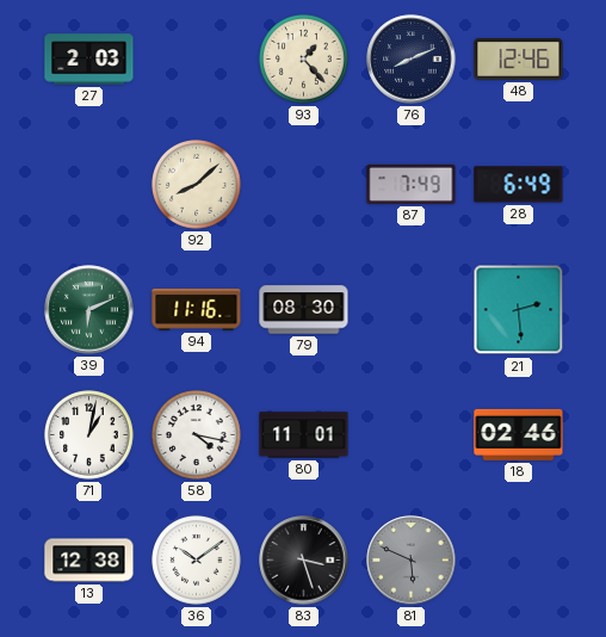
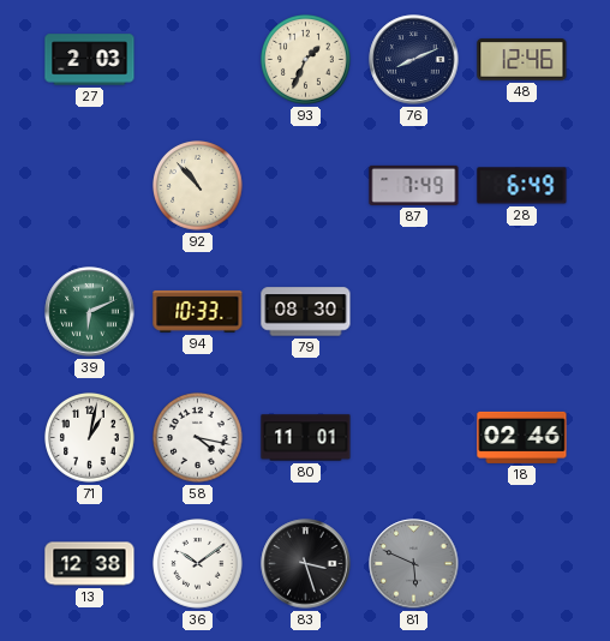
93: 1:23 -> 1:34 (306, 60)
92: 8:08 -> 10:53 (198, 186)
94: 11:16 -> 10:33 (198, 311)
21: 2:29 -> none (519, 310)
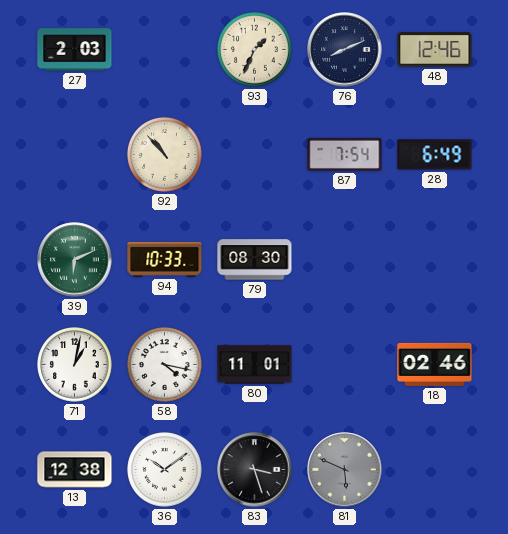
87: 7:49 -> 7:54 (345, 154)
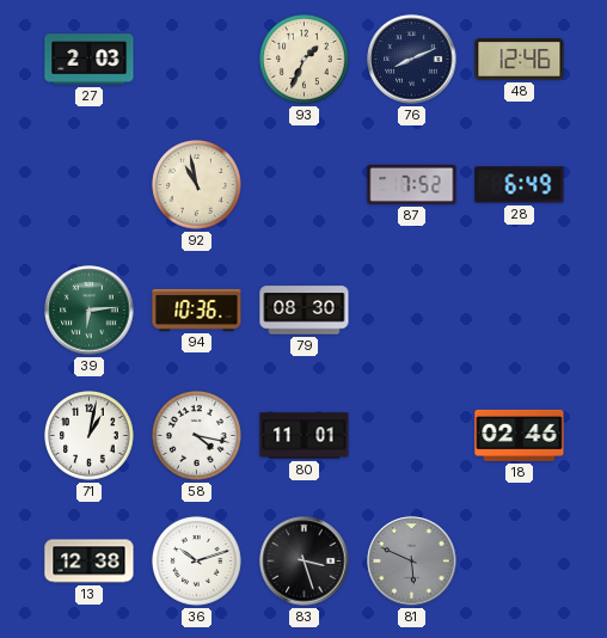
92: 10:53 -> 10:58 (197, 185)
87: 7:54 -> 7:52 (412, 184)
39: 6:11 -> 6:14 (90, 311)
94: 10:33 -> 10:36 (197, 309)
36: 10:09 -> 10:12 (197, 562)
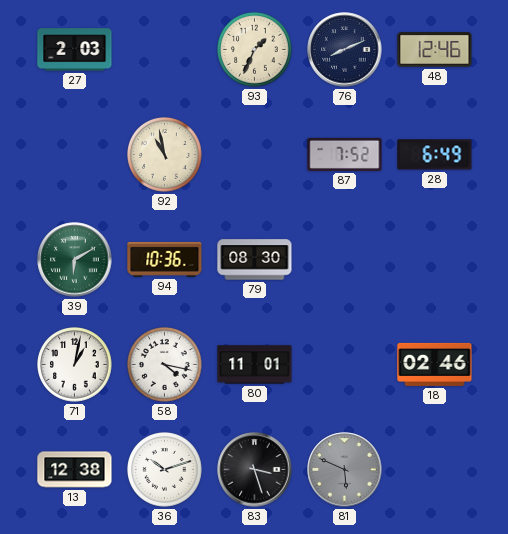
39: 6:14 -> 6:10 (75, 260)
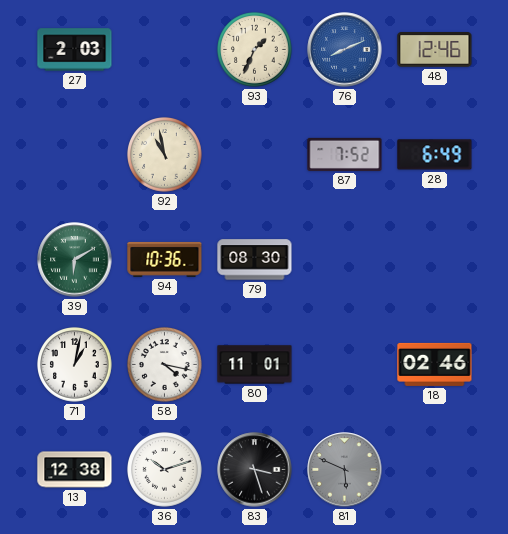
76 dial: navy -> blue (345, 50)
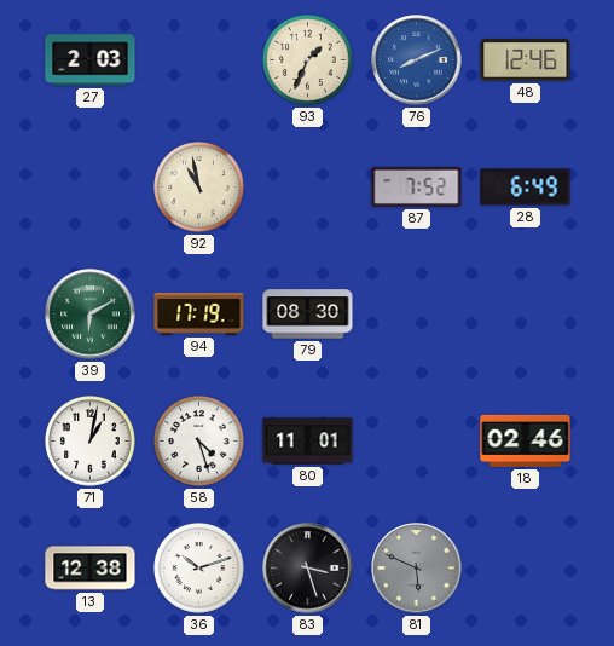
94: 10:36 -> 17:19 (199, 313)
58: 4:17 -> 4:27 (199, 442)
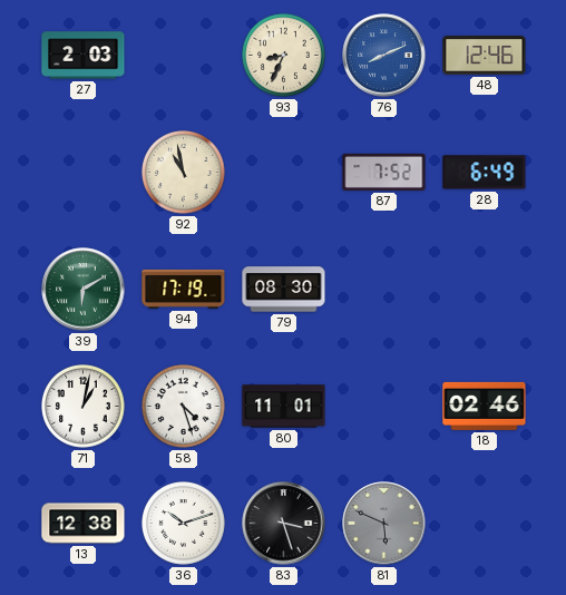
93: 1:34 -> 8:34 (284, 56)
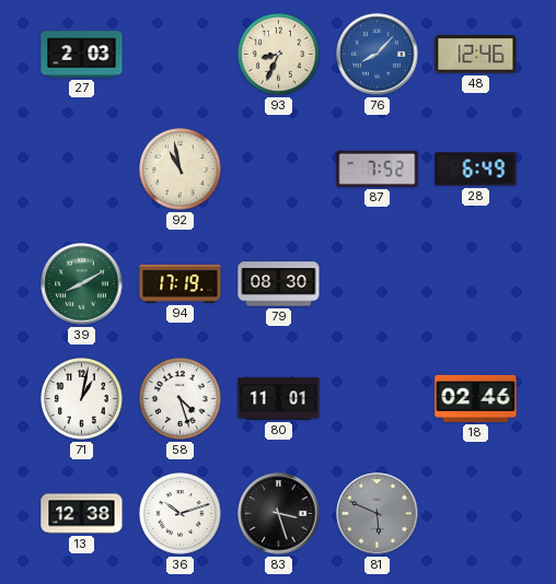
76: 8:11 -> 8:07 (378, 55)
39: 6:10 -> 8:10 (82, 284)
